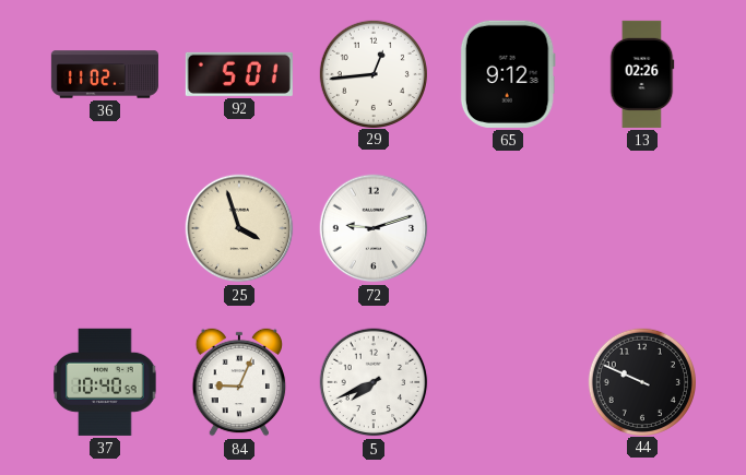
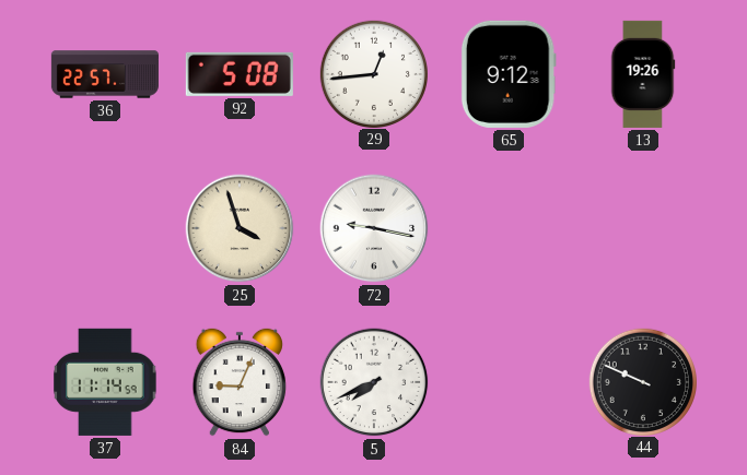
36: 11:02 -> 22:57 (105, 74)
92: 5:01 -> 5:08 (240, 74)
13: 02:26 -> 19:26 (643, 74)
72: 9:12 -> 9:17 (374, 228)
37: 10:40 -> 11:14 (105, 382)
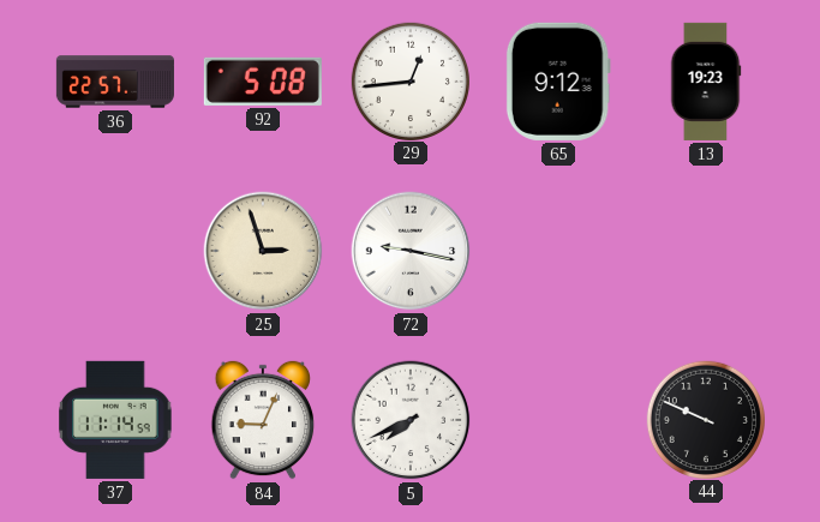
13: 19:26 -> 19:23 (706, 82)
25: 3:57 -> 2:57 (263, 251)
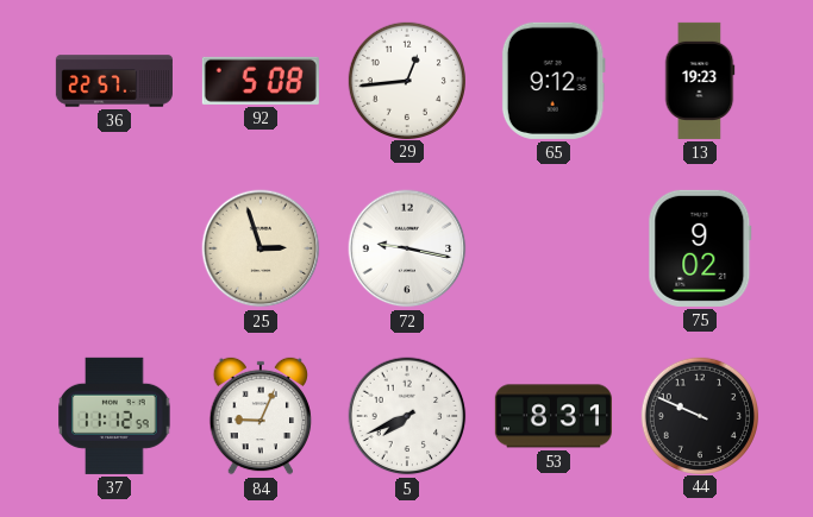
75: none -> 9:02 (700, 248)
37: 11:14 -> 11:12 (114, 416)
53: none -> 8:31 (554, 416)
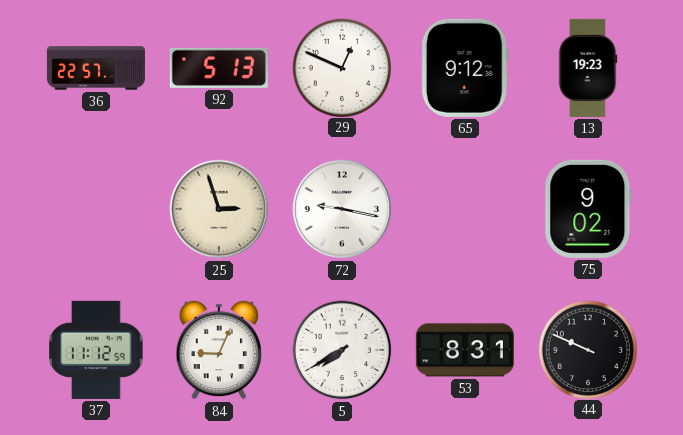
92: 5:08 -> 5:13 (219, 68)
29: 12:44 -> 12:49 (341, 67)
5: 7:41 -> 7:40 (342, 350)
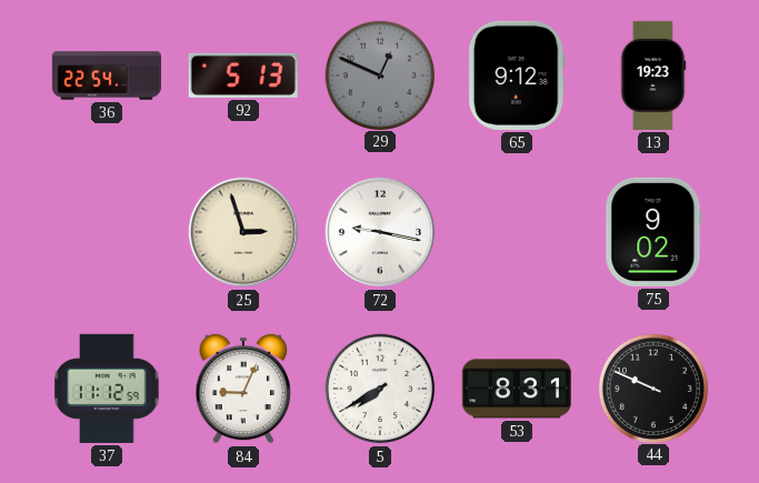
36: 22:57 -> 22:54 (107, 76)
29 dial: white -> grey (379, 74)
